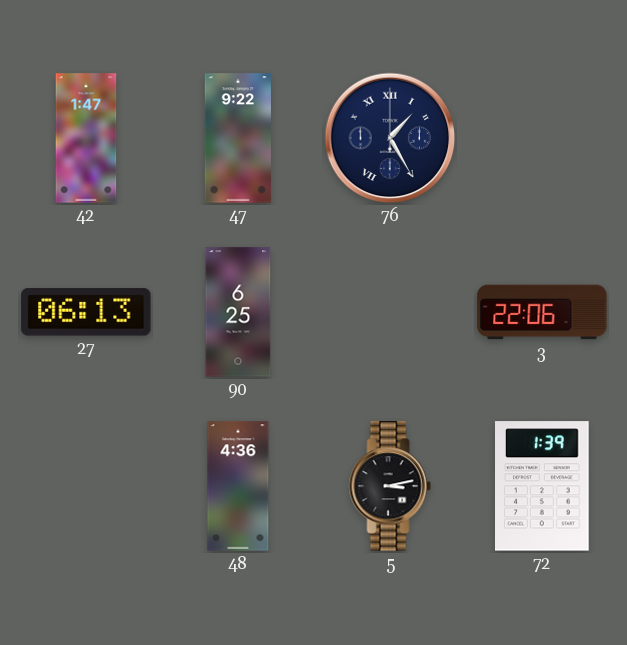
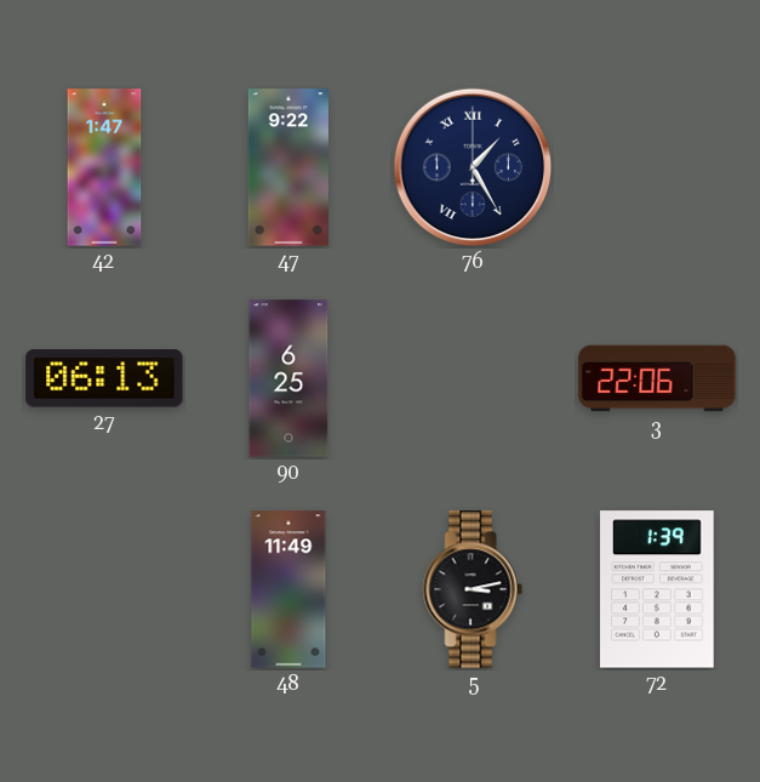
48: 4:36 -> 11:49 (288, 589)
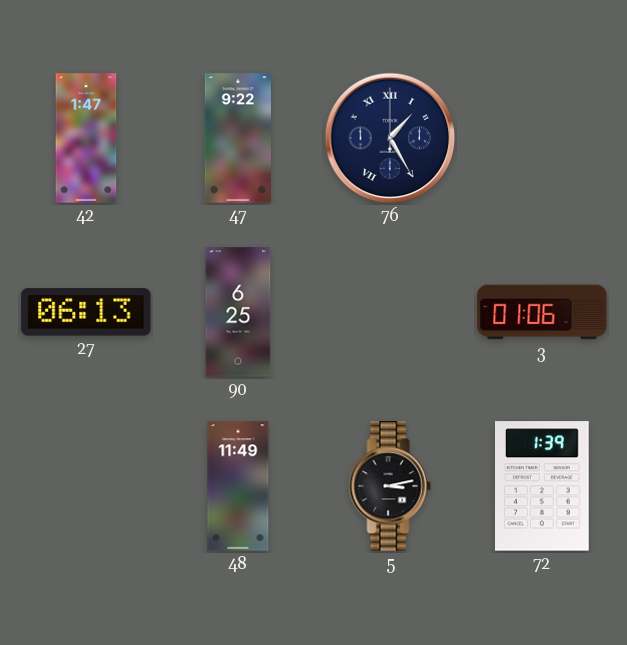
3: 22:06 -> 01:06 (542, 312)
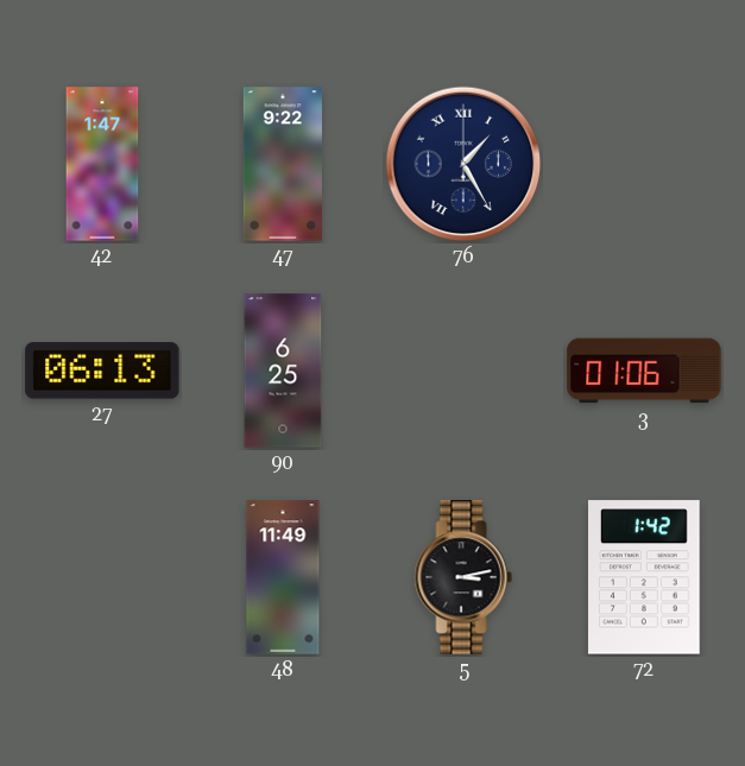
72: 1:39 -> 1:42 (645, 577)
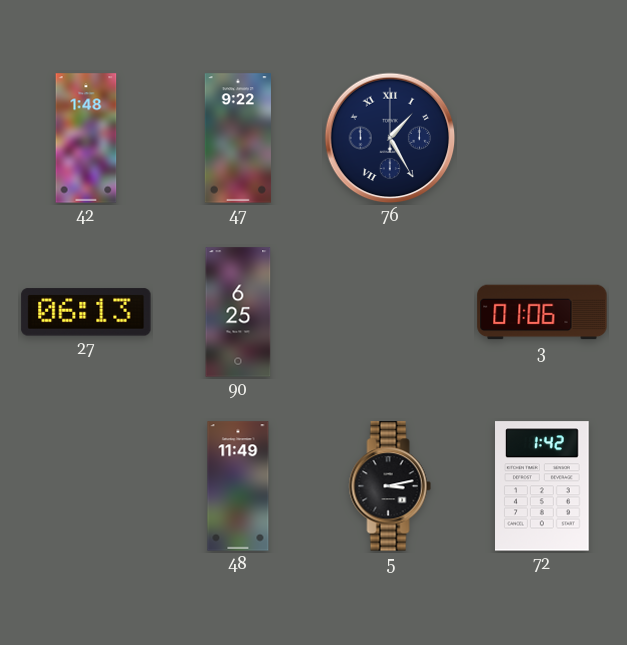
42: 1:47 -> 1:48 (86, 138)
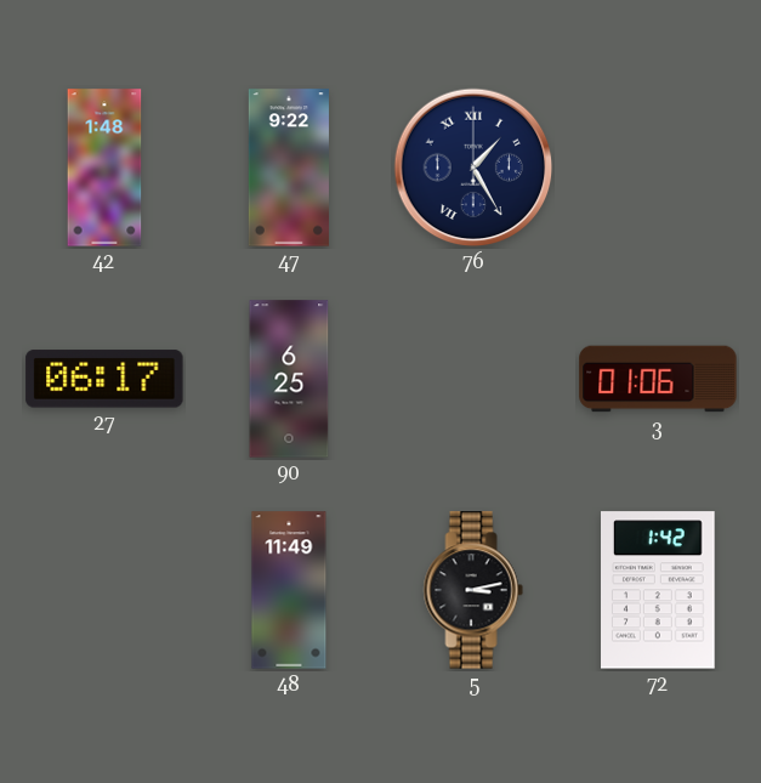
27: 06:13 -> 06:17 (104, 379)
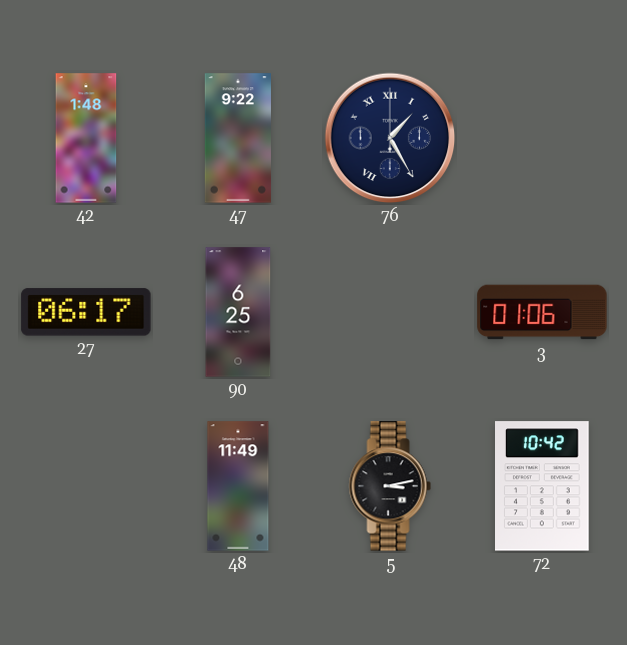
72: 1:42 -> 10:42 (543, 486)
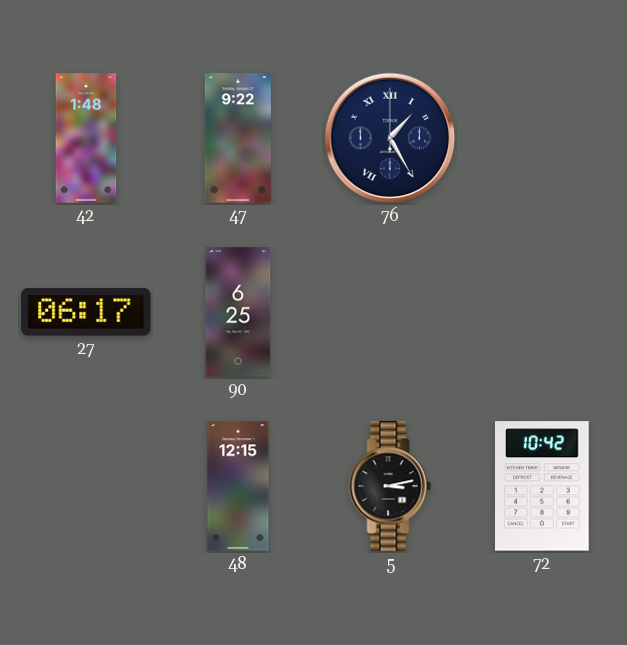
3: 01:06 -> none (542, 312)
48: 11:49 -> 12:15 (238, 486)
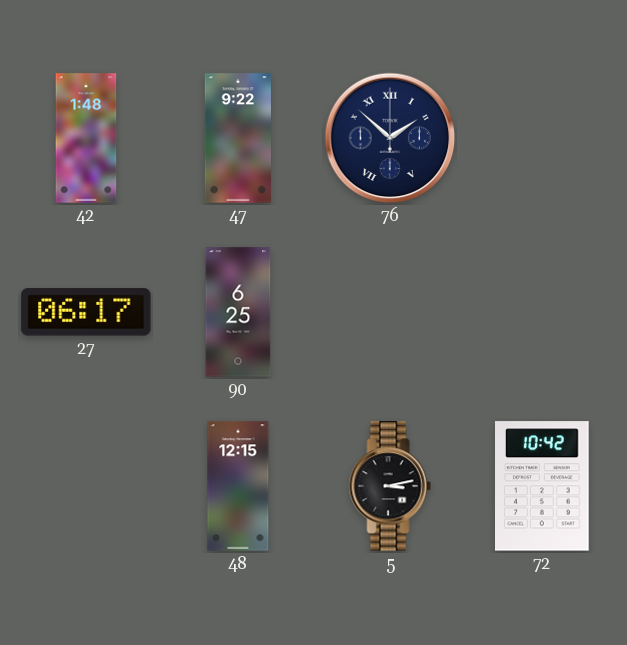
76: 1:25 -> 1:52 (390, 138)
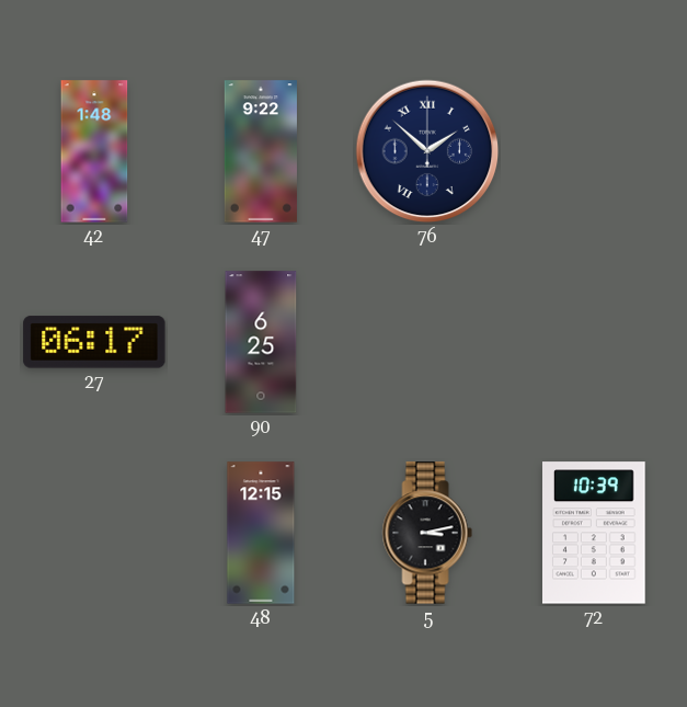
72: 10:42 -> 10:39 (595, 533)
